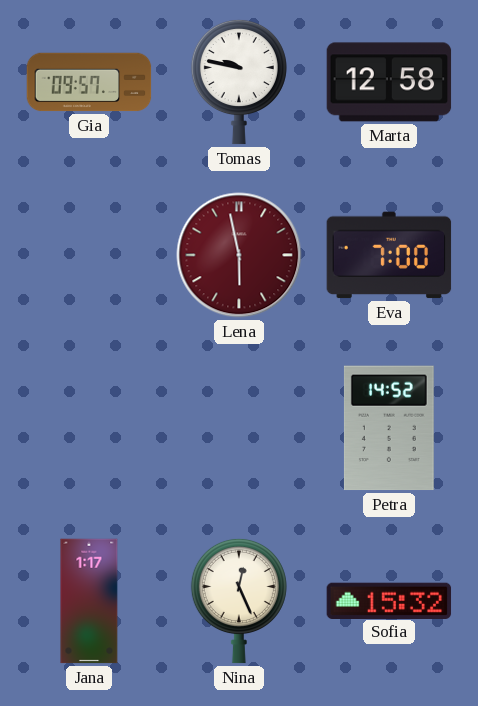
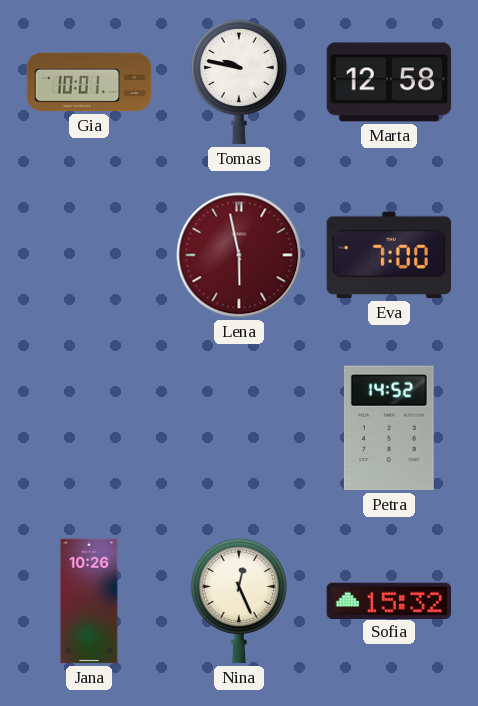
Gia: 09:57 -> 10:01 (89, 82)
Jana: 1:17 -> 10:26 (89, 601)
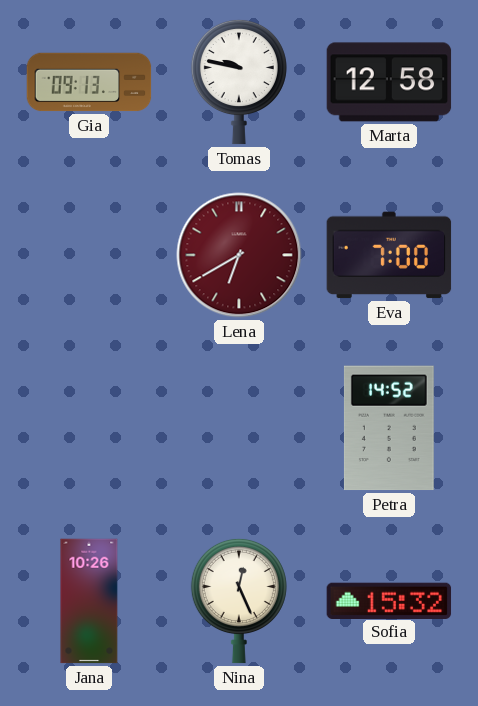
Gia: 10:01 -> 09:13 (89, 82)
Lena: 5:58 -> 6:40 (239, 255)
